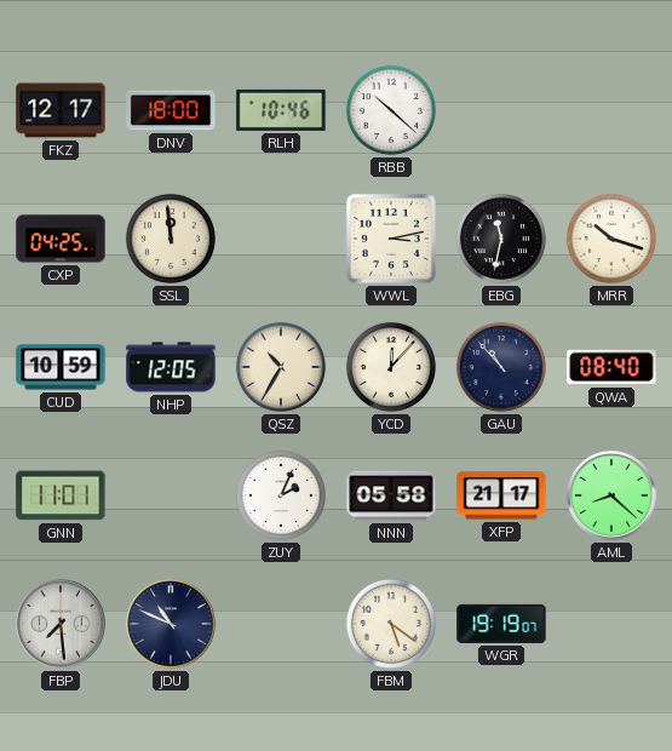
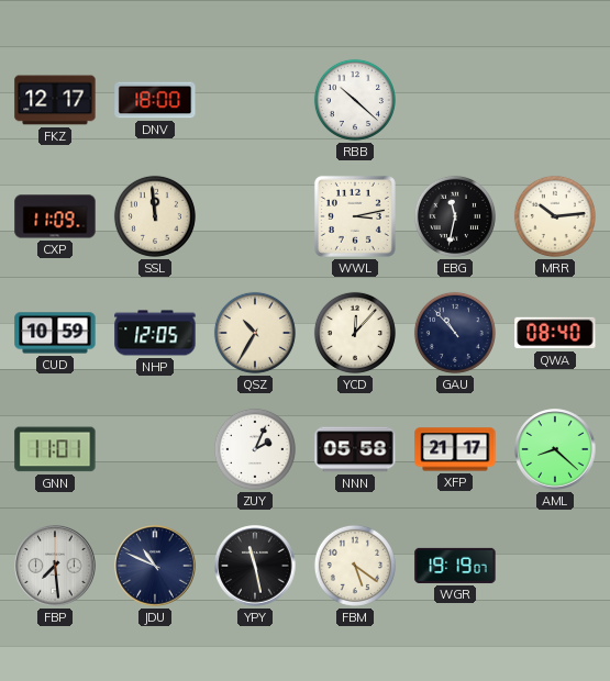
RLH: 10:46 -> none (281, 110)
CXP: 04:25 -> 11:09 (55, 216)
MRR: 10:18 -> 10:14 (555, 216)
YPY: none -> 11:28 (255, 566)
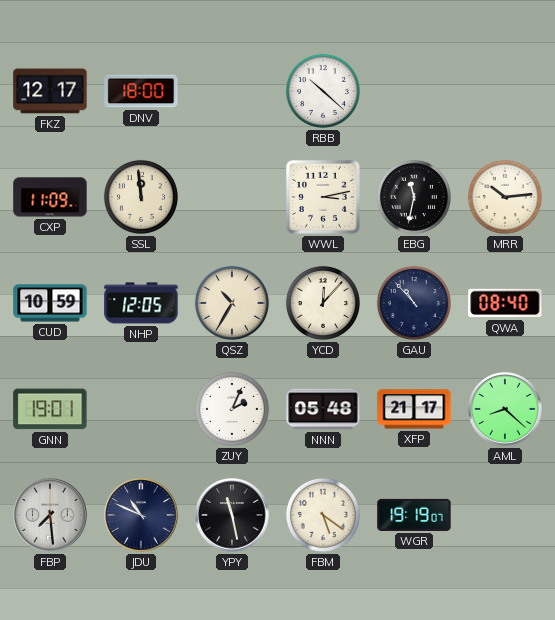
GNN: 11:01 -> 19:01 (50, 409)
NNN: 05:58 -> 05:48 (323, 409)
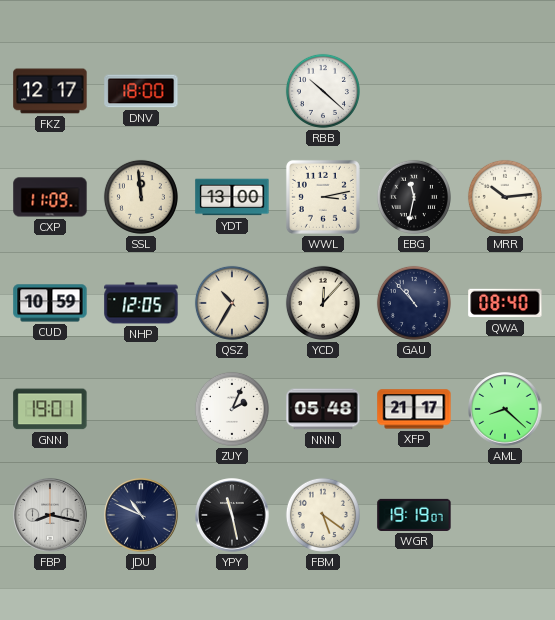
YDT: none -> 13:00 (232, 197)
FBP: 7:29 -> 8:17 (50, 515)
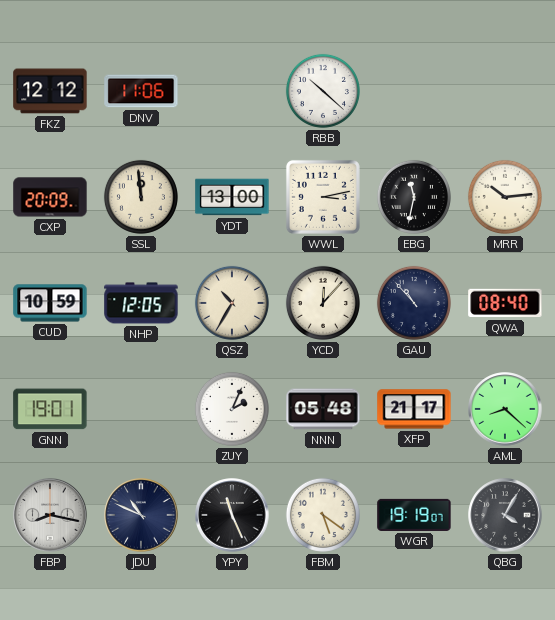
FKZ: 12:17 -> 12:12 (50, 91)
DNV: 18:00 -> 11:06 (141, 91)
CXP: 11:09 -> 20:09 (50, 197)
YPY: 11:28 -> 11:26 (232, 515)
QBG: none -> 4:05 (505, 515)
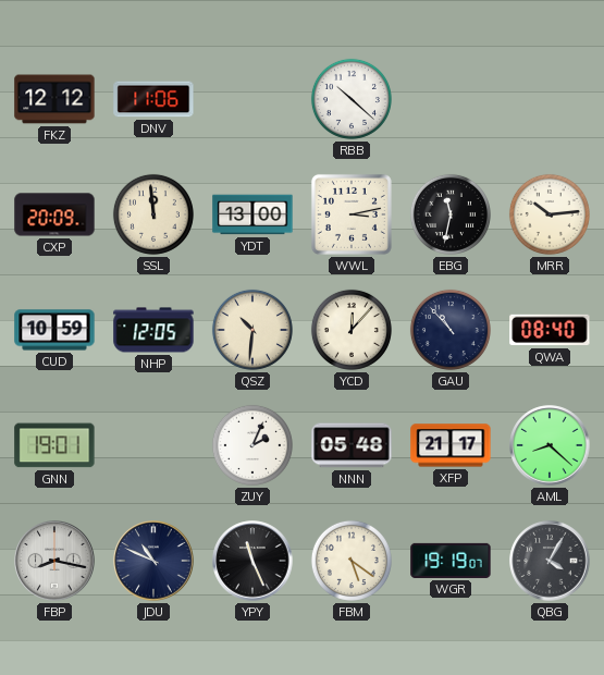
QSZ: 10:35 -> 10:31 (252, 330)
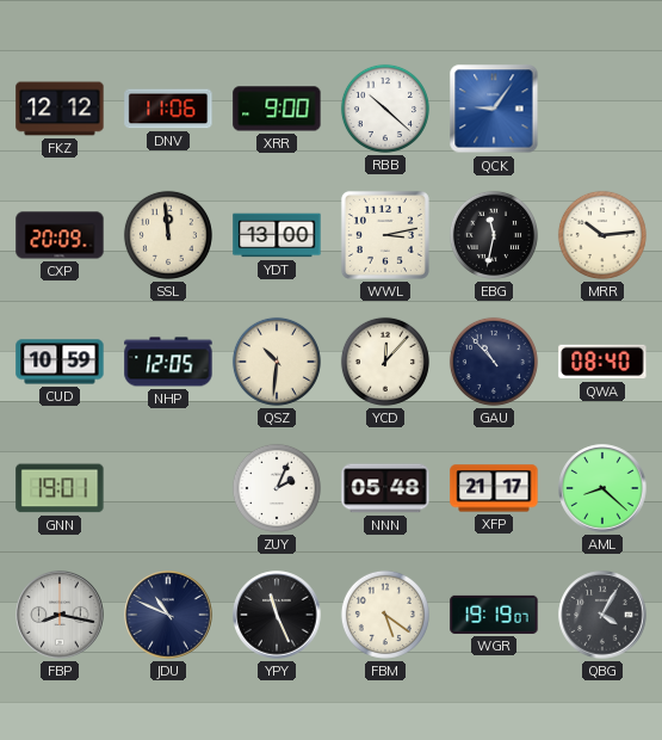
XRR: none -> 9:00 (277, 109)
QCK: none -> 9:06 (494, 109)
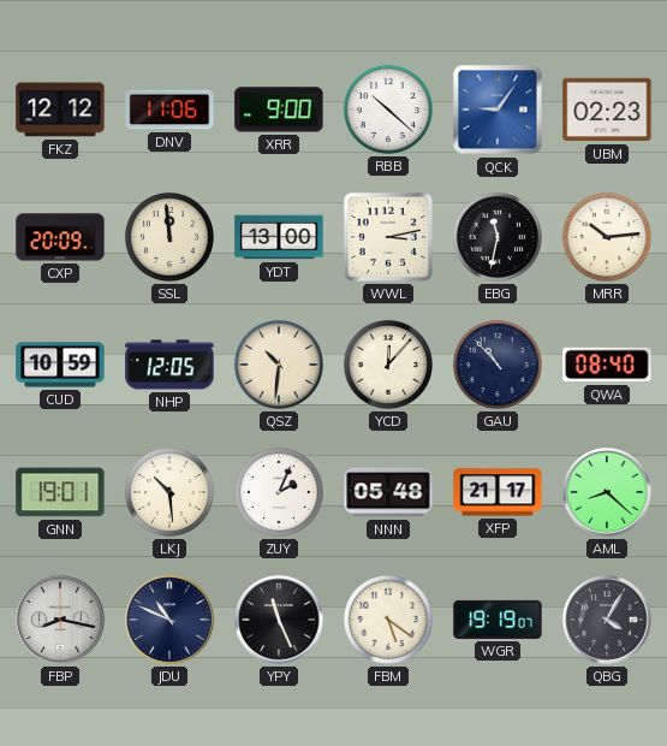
UBM: none -> 02:23 (607, 109)
LKJ: none -> 10:29 (169, 492)
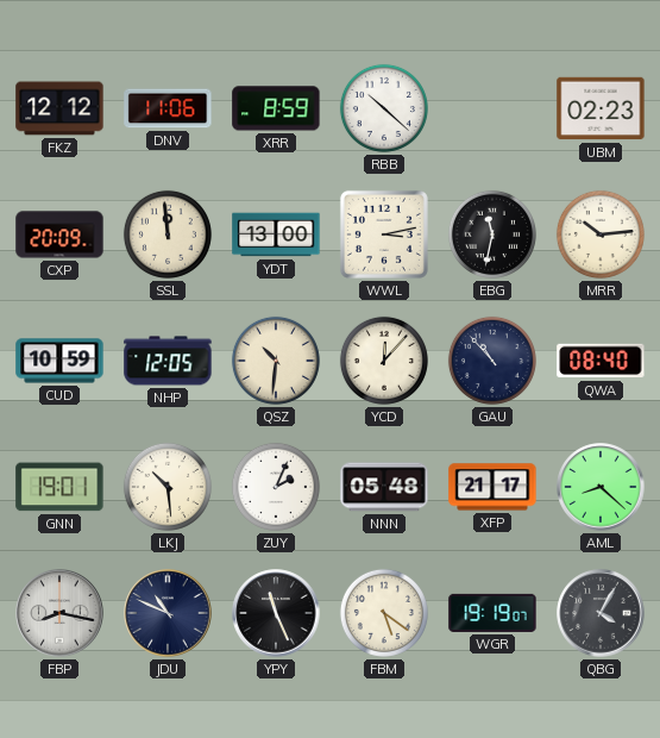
XRR: 9:00 -> 8:59 (276, 108)
QCK: 9:06 -> none (498, 109)
